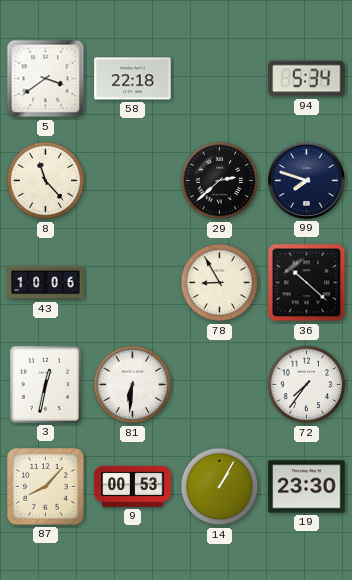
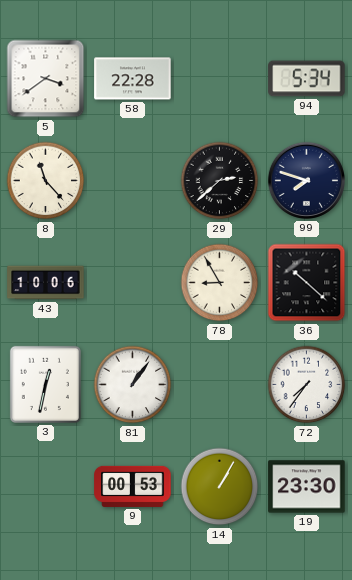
58: 22:18 -> 22:28 (133, 79)
81: 6:31 -> 1:06 (133, 385)
87: 8:07 -> none (46, 487)
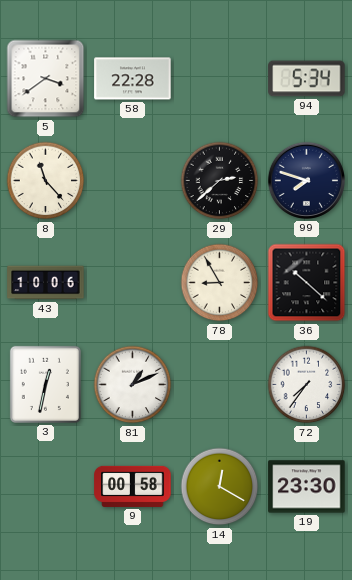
81: 1:06 -> 1:11 (133, 385)
9: 00:53 -> 00:58 (133, 486)
14: 1:05 -> 12:20 (220, 487)
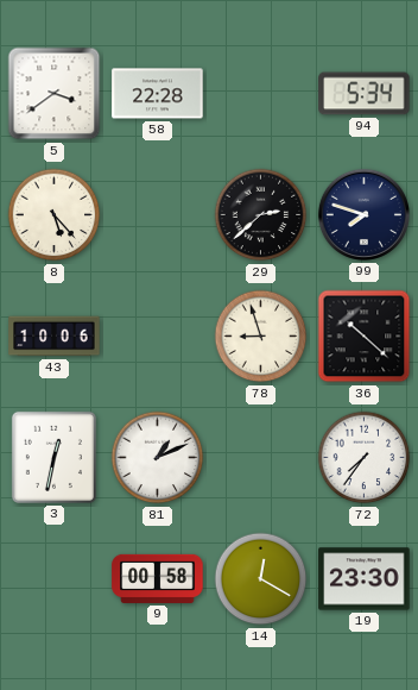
8: 11:23 -> 5:23 (55, 215)
78: 8:55 -> 8:57 (261, 337)
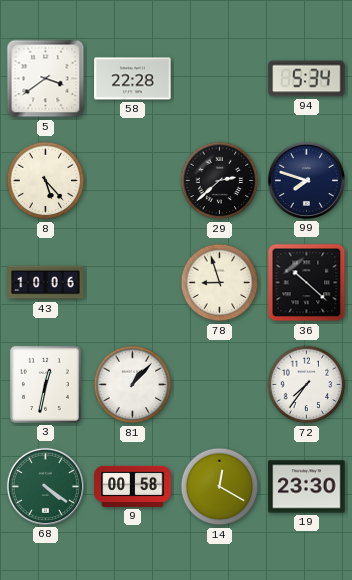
81: 1:11 -> 1:07 (133, 385)
68: none -> 4:21 (45, 486)
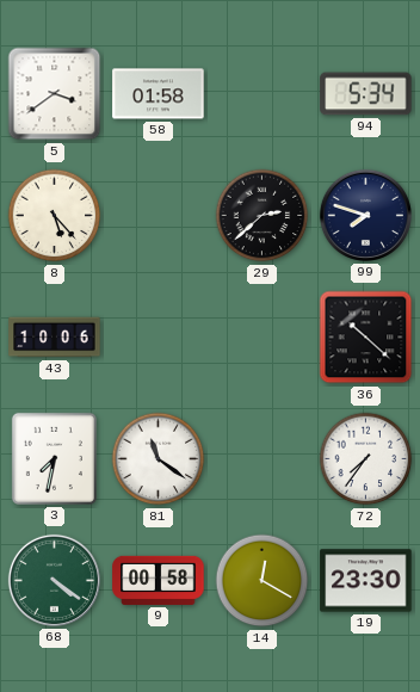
58: 22:28 -> 01:58 (159, 94)
78: 8:57 -> none (220, 283)
3: 12:32 -> 7:32 (54, 458)
81: 1:07 -> 11:21 (159, 459)
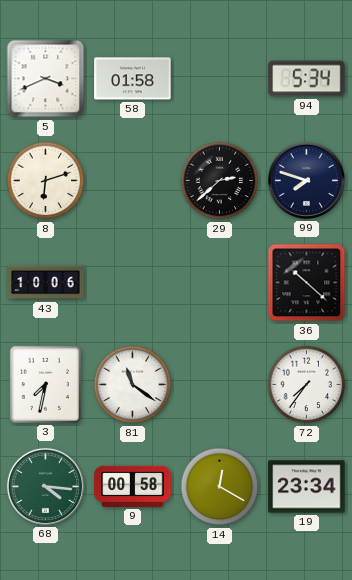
5: 3:39 -> 3:41 (46, 79)
8: 5:23 -> 6:12 (46, 181)
68: 4:21 -> 4:16 (45, 486)
19: 23:30 -> 23:34 (307, 487)
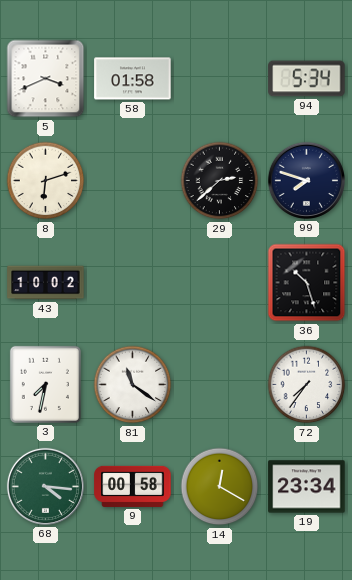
43: 10:06 -> 10:02 (46, 283)
36: 10:22 -> 10:27 (307, 283)
